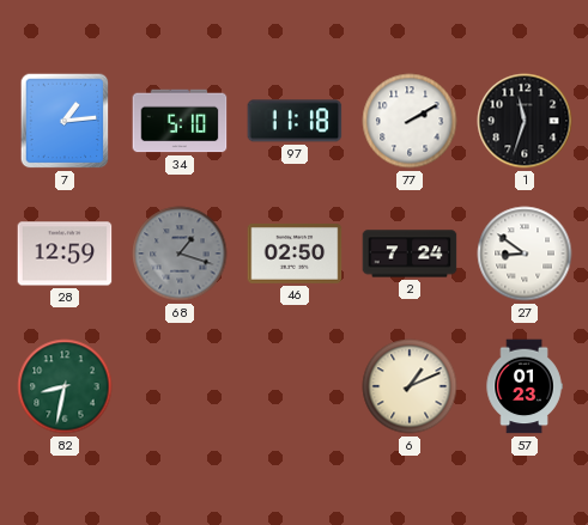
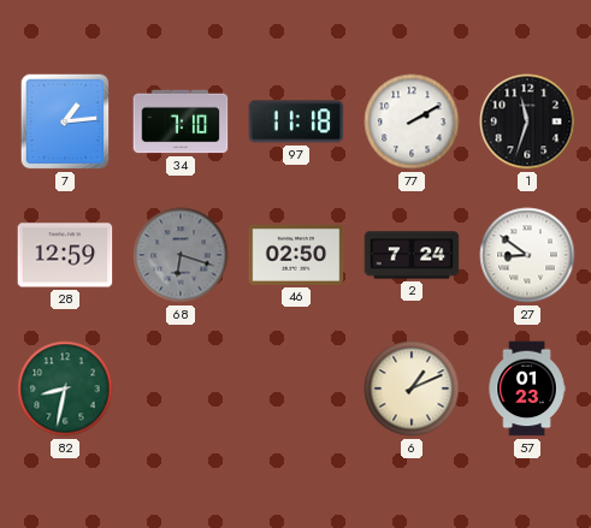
34: 5:10 -> 7:10 (181, 121)
68: 1:18 -> 6:18 (181, 255)
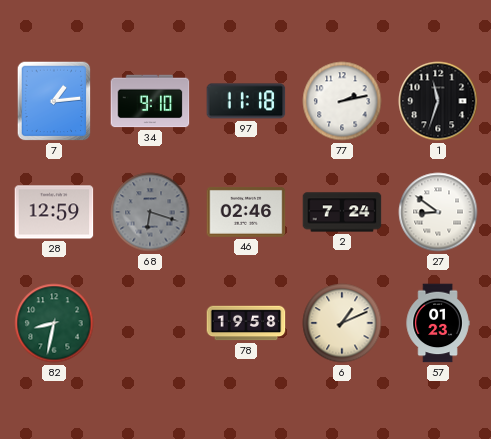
34: 7:10 -> 9:10 (150, 101)
77: 2:10 -> 2:13 (342, 101)
46: 02:50 -> 02:46 (246, 212)
78: none -> 19:58 (246, 323)
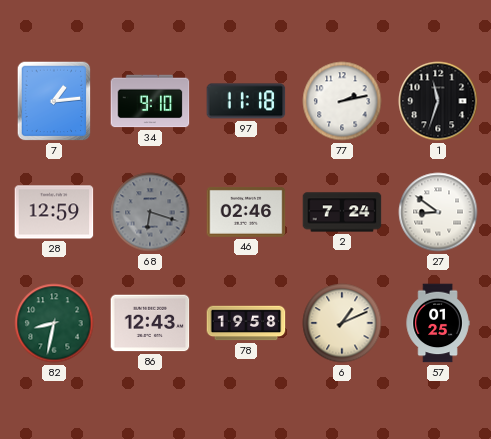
86: none -> 12:43 (150, 323)
57: 01:23 -> 01:25 (438, 323)
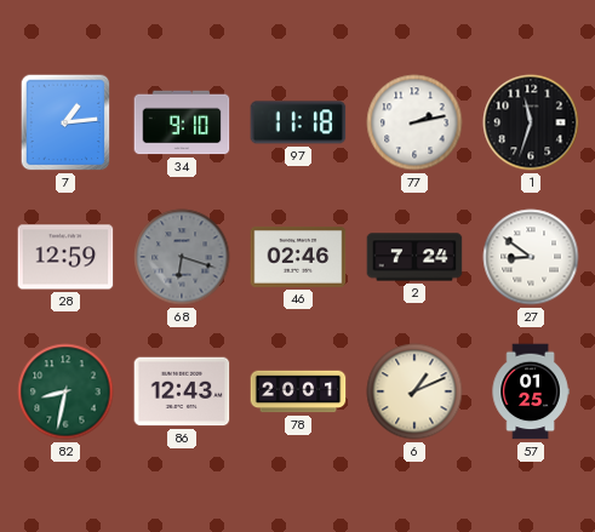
78: 19:58 -> 20:01 (298, 391)
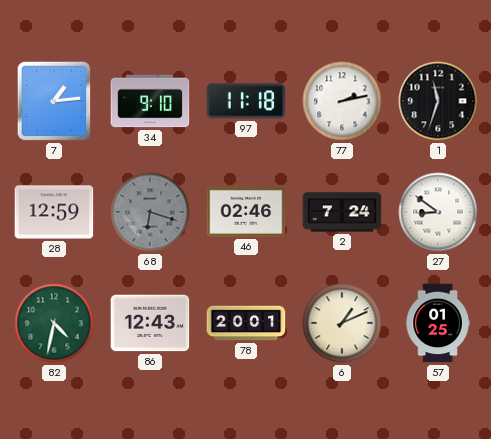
82: 8:32 -> 4:32 (54, 323)
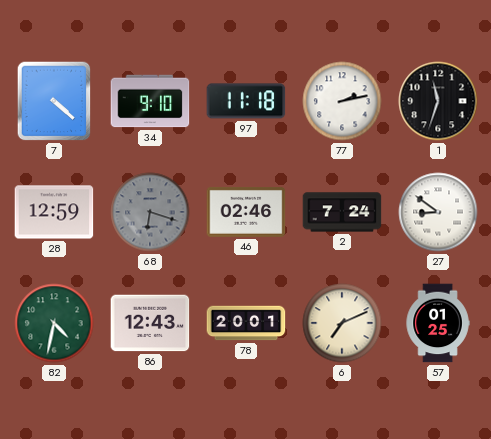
7: 1:14 -> 4:22 (54, 101)
6: 1:11 -> 7:11 (342, 323)
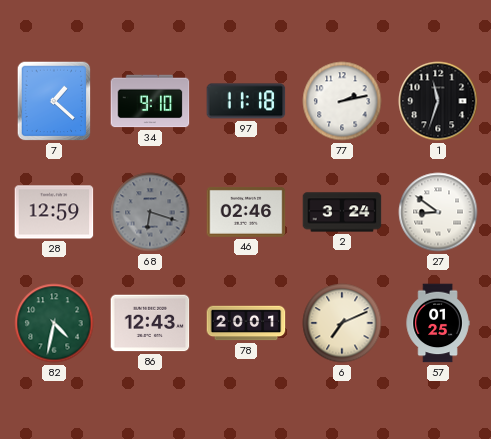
7: 4:22 -> 1:22 (54, 101)
2: 7:24 -> 3:24 (342, 212)
